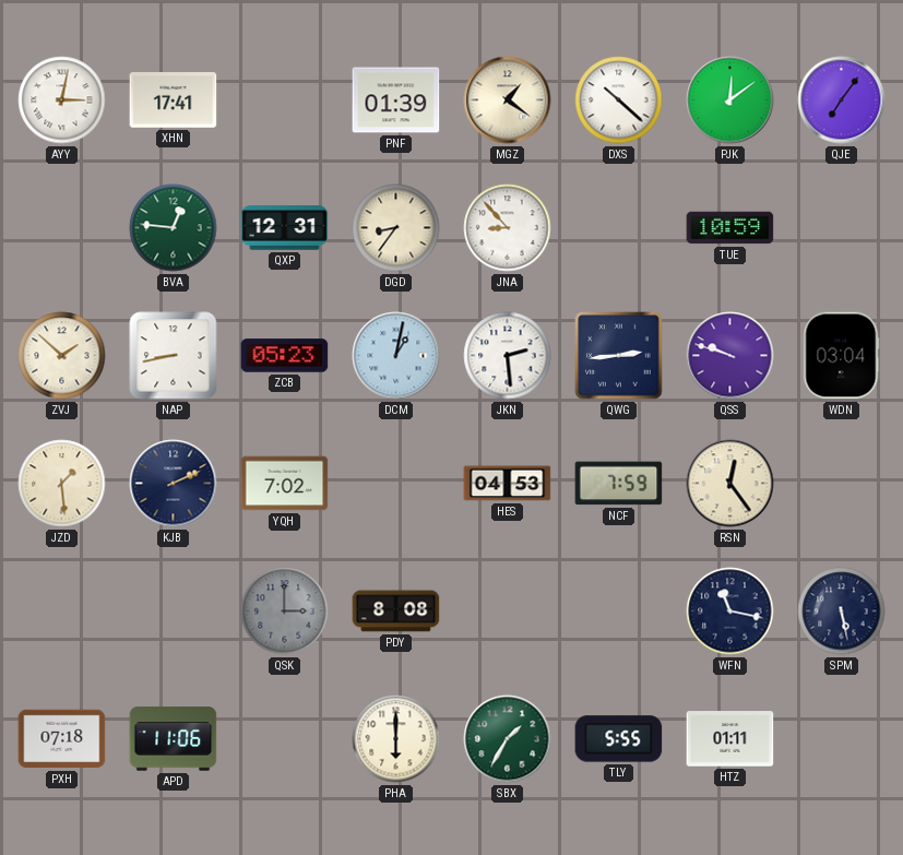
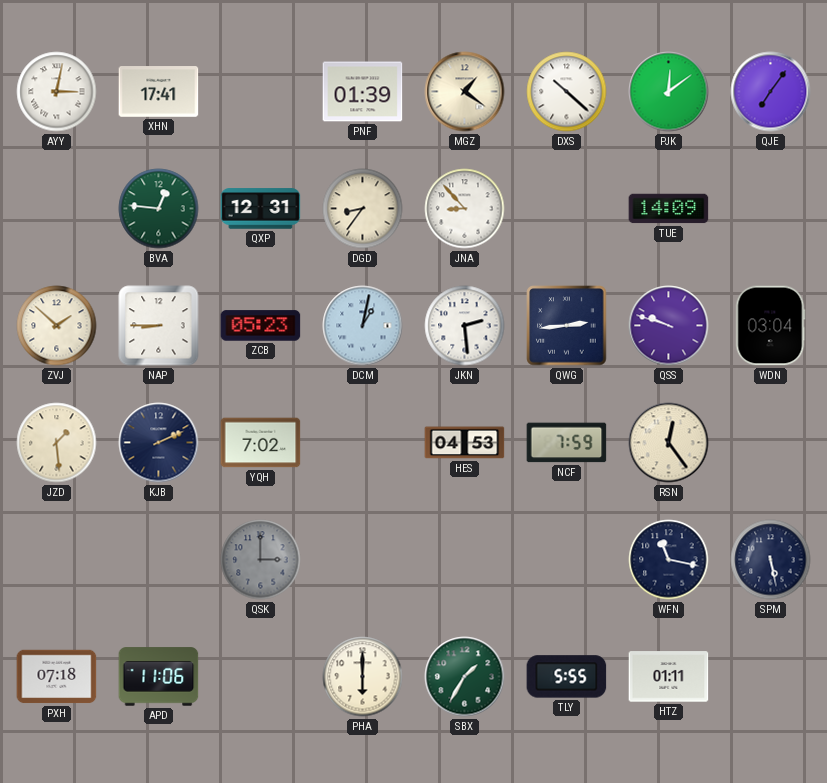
TUE: 10:59 -> 14:09 (669, 209)
NAP: 8:43 -> 8:45 (159, 326)
PDY: 8:08 -> none (396, 611)
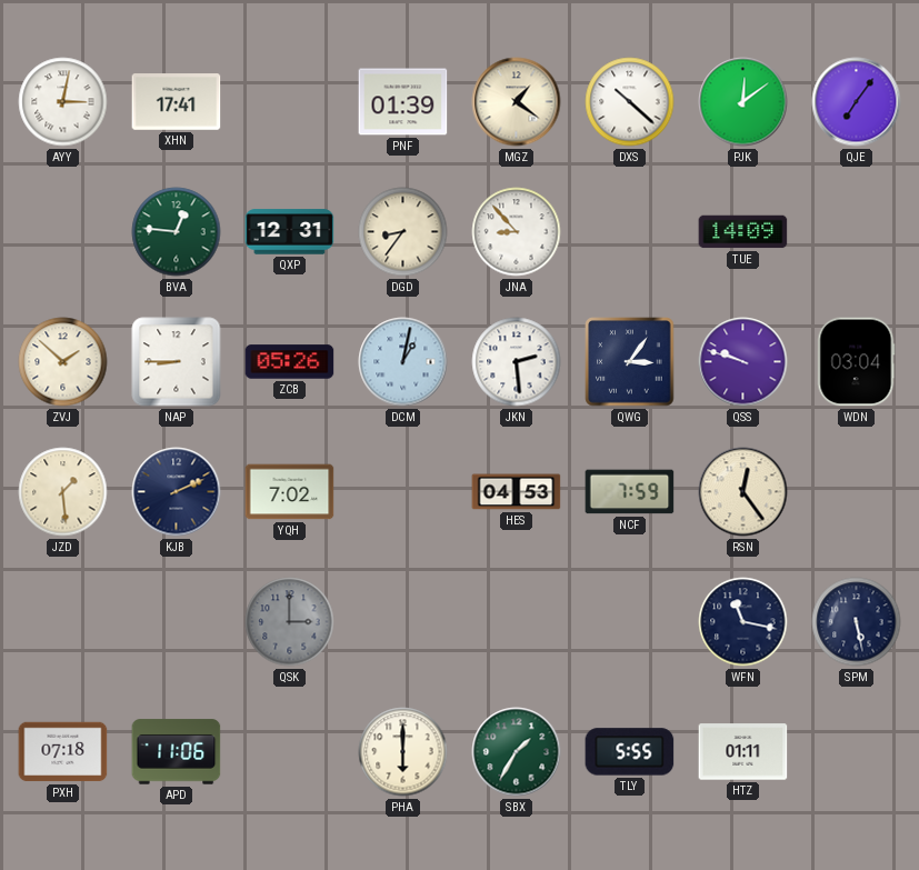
ZCB: 05:23 -> 05:26 (290, 362)
QWG: 2:44 -> 3:06 (630, 362)
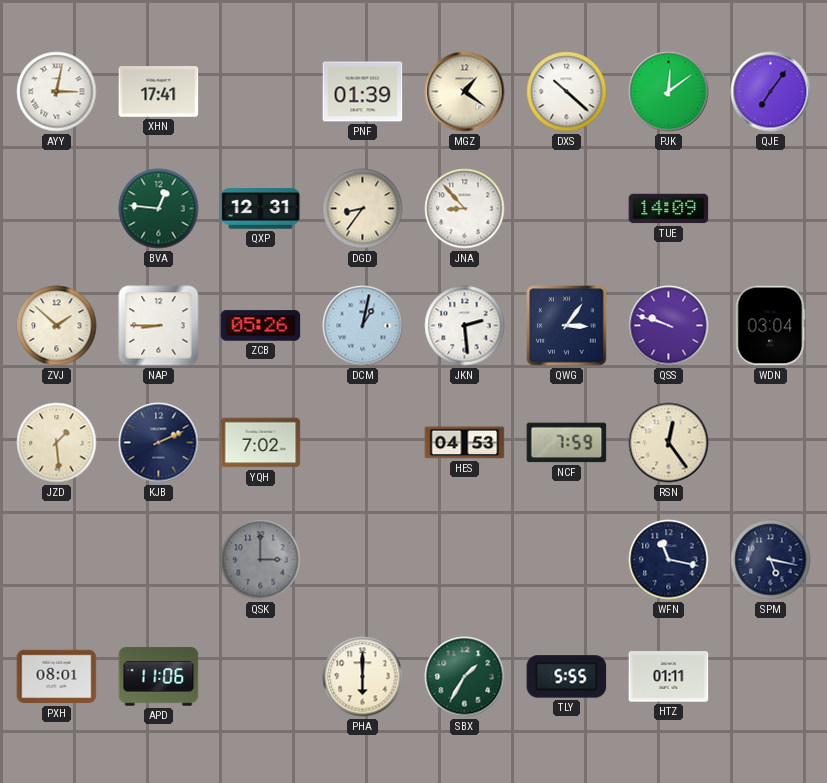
SPM: 5:28 -> 5:17 (771, 560)
PXH: 07:18 -> 08:01 (57, 677)
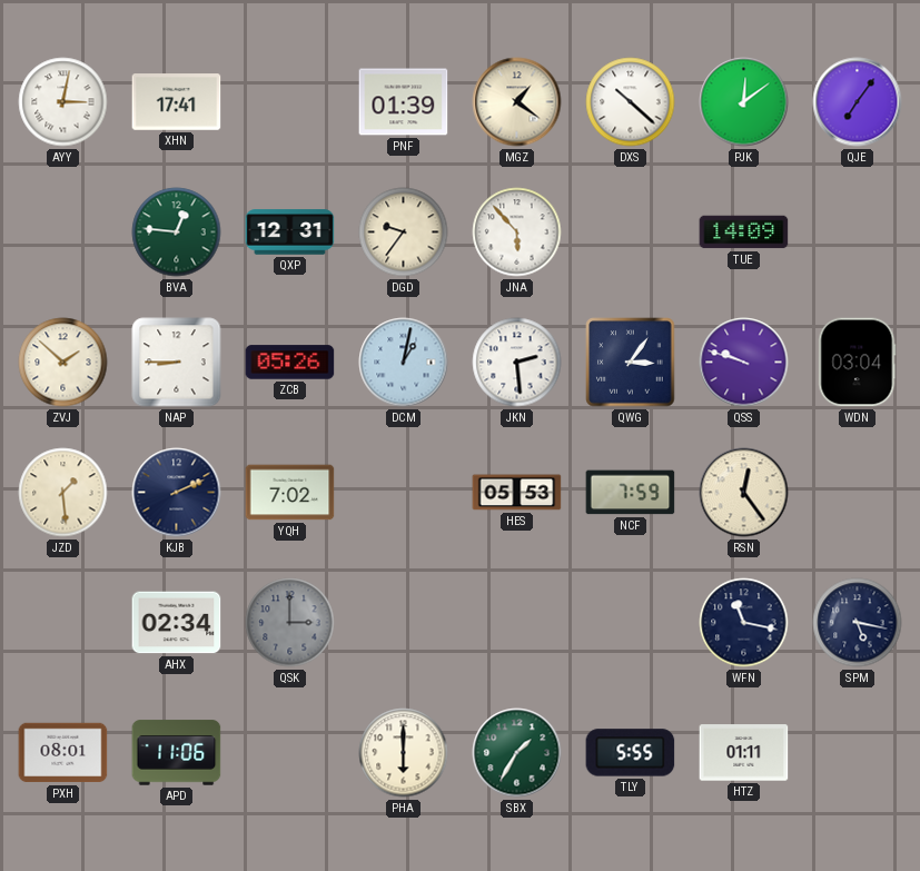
DGD: 8:36 -> 9:36 (404, 232)
JNA: 8:53 -> 5:53 (517, 232)
HES: 04:53 -> 05:53 (517, 493)
AHX: none -> 02:34 (177, 623)
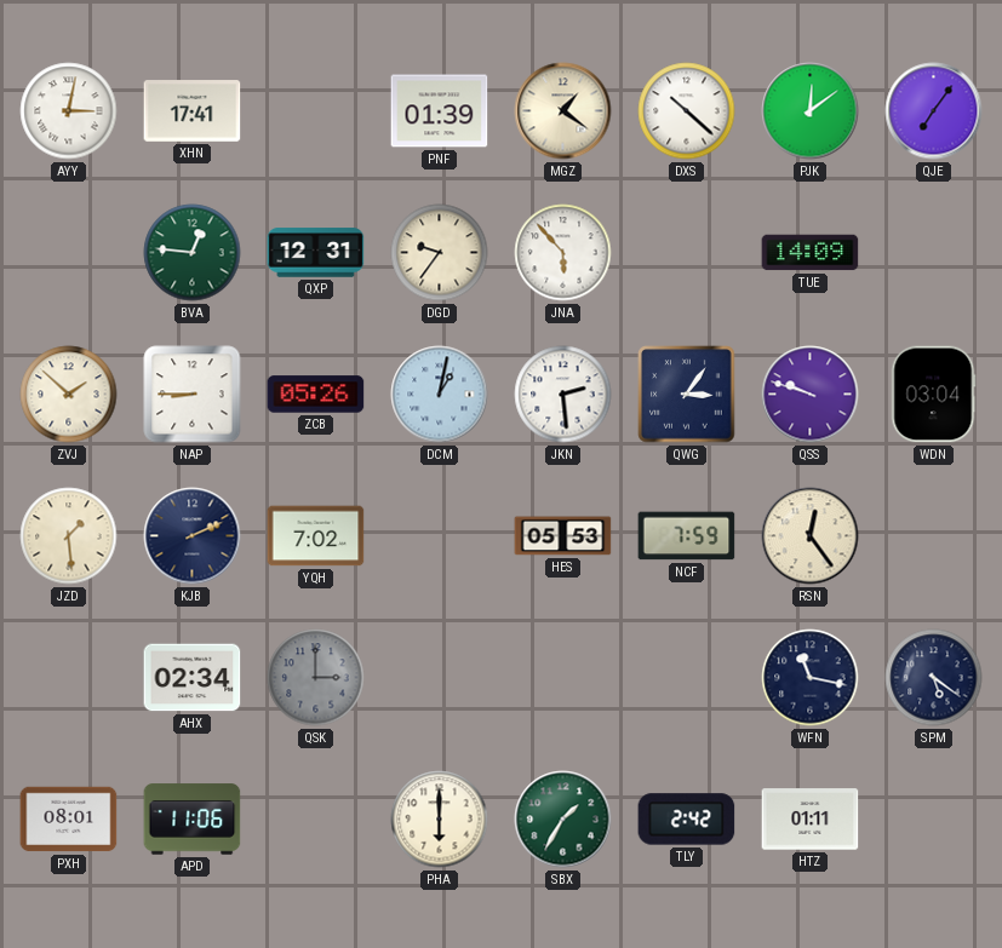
SPM: 5:17 -> 5:21 (934, 678)
TLY: 5:55 -> 2:42 (687, 820)
